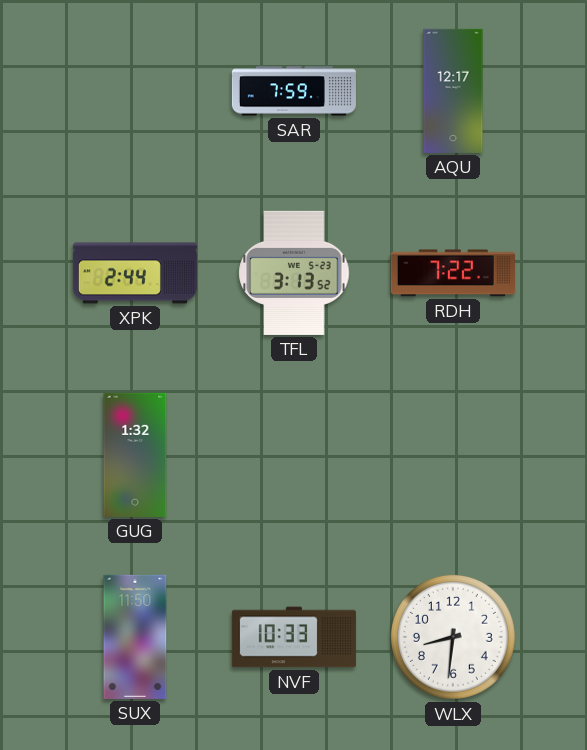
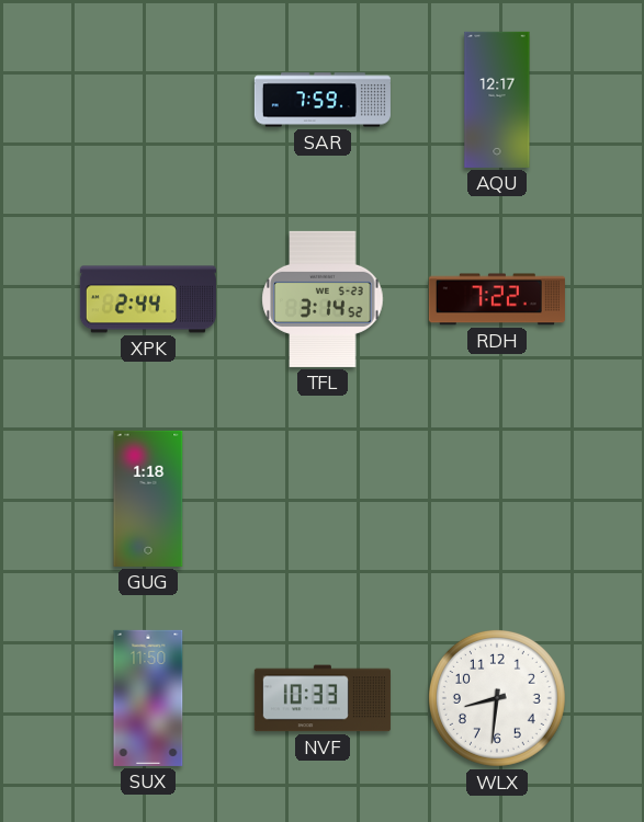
TFL: 3:13 -> 3:14 (323, 299)
GUG: 1:32 -> 1:18 (148, 499)
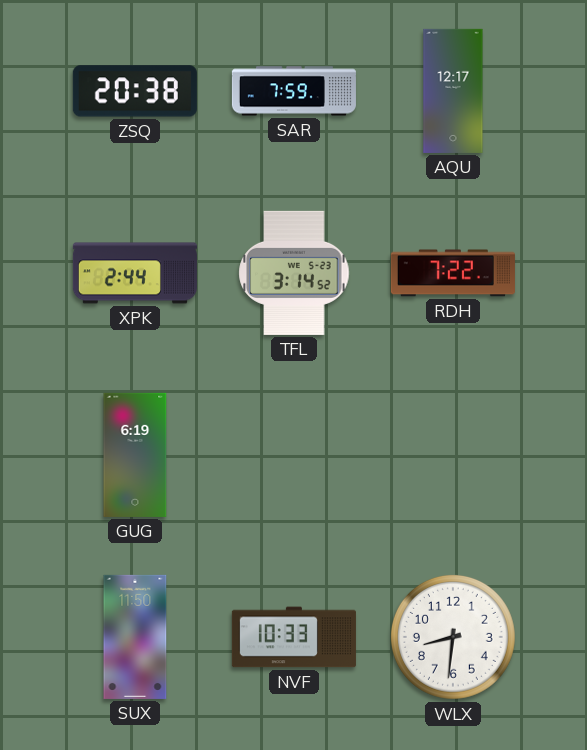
ZSQ: none -> 20:38 (135, 91)
GUG: 1:18 -> 6:19 (135, 455)
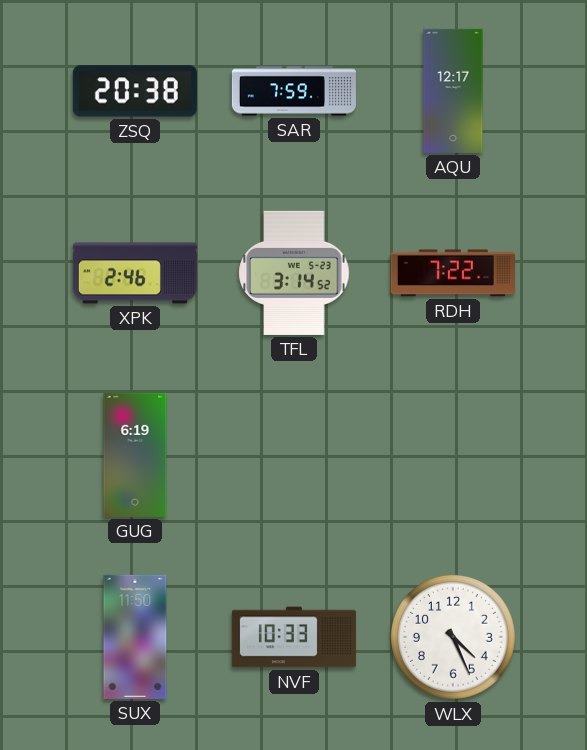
XPK: 2:44 -> 2:46 (135, 273)
WLX: 8:31 -> 4:26 (453, 637)
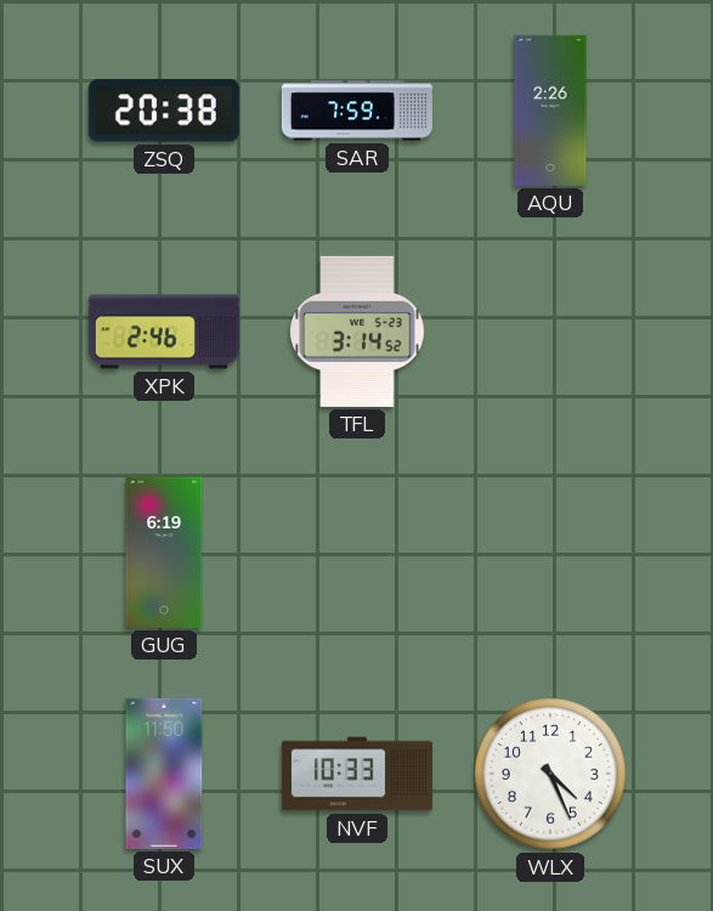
AQU: 12:17 -> 2:26 (550, 111)
RDH: 7:22 -> none (453, 273)
